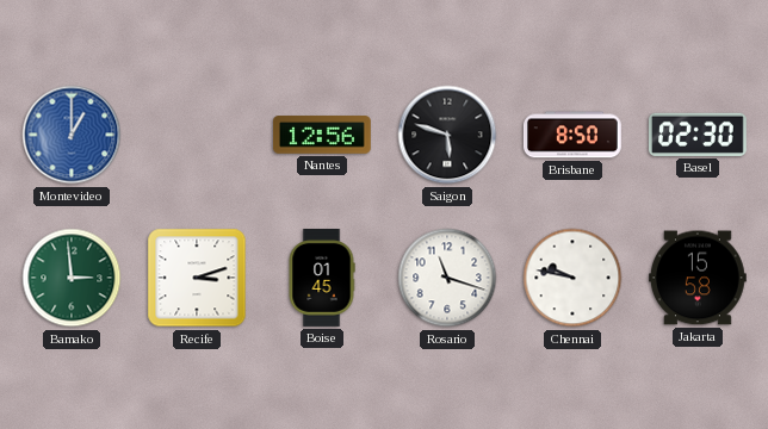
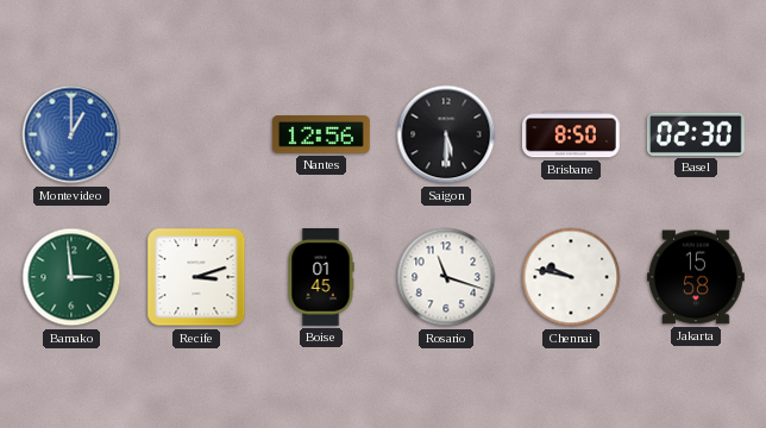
Saigon: 5:48 -> 5:30 (446, 134)
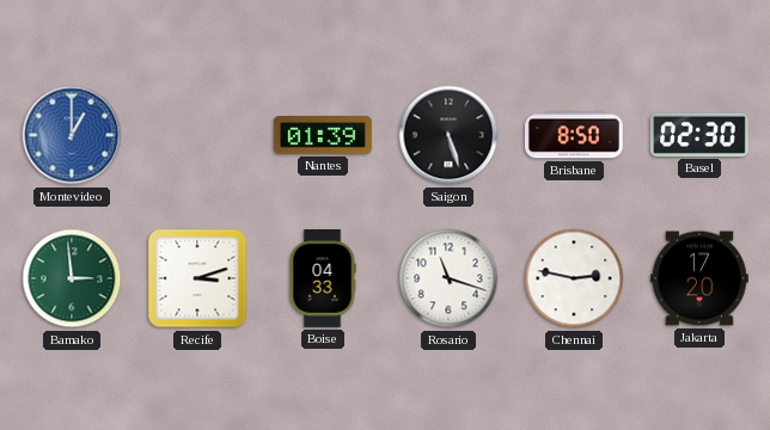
Nantes: 12:56 -> 01:39 (324, 135)
Saigon: 5:30 -> 5:27 (448, 135)
Boise: 01:45 -> 04:33 (323, 279)
Chennai: 9:47 -> 2:47 (574, 278)
Jakarta: 15:58 -> 17:20 (701, 278)
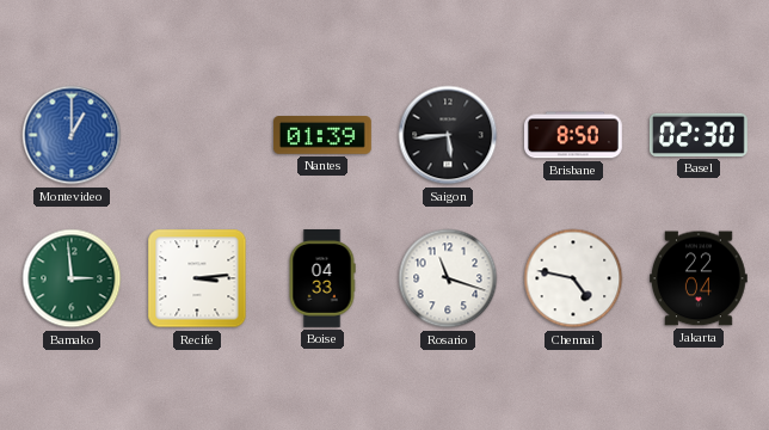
Saigon: 5:27 -> 5:44 (448, 135)
Recife: 3:12 -> 3:14 (197, 278)
Chennai: 2:47 -> 4:47 (573, 278)
Jakarta: 17:20 -> 22:04 (700, 278)
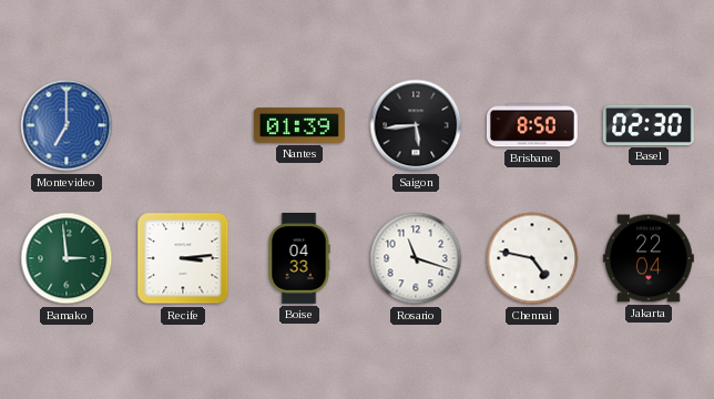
Montevideo: 1:00 -> 7:00 (67, 125)
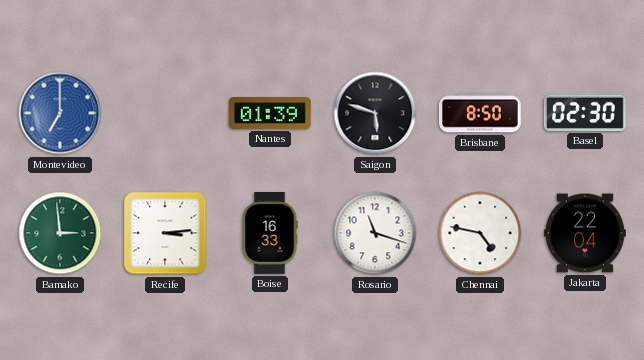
Saigon: 5:44 -> 5:48 (375, 113)
Boise: 04:33 -> 16:33 (270, 234)
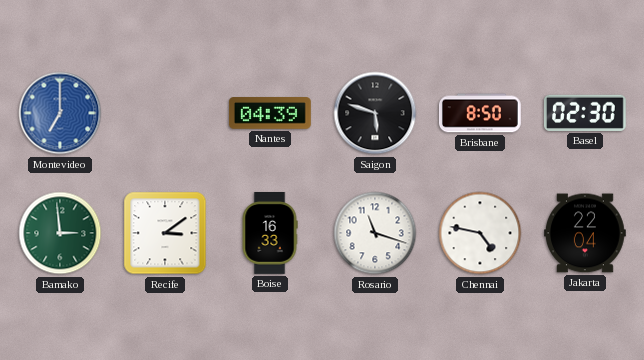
Nantes: 01:39 -> 04:39 (271, 113)
Recife: 3:14 -> 3:09 (165, 233)
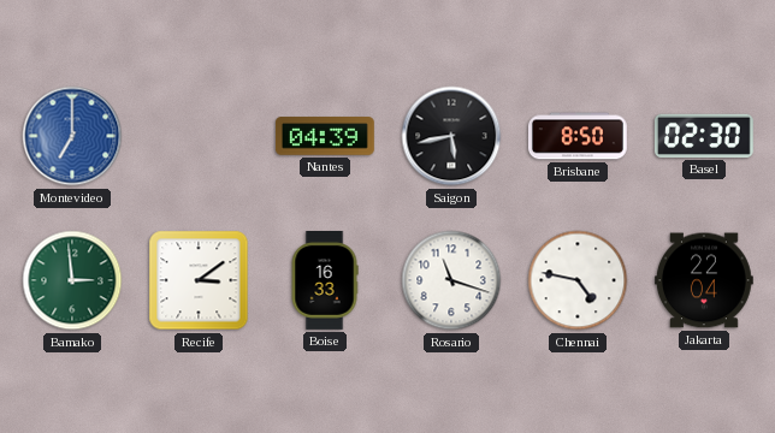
Saigon: 5:48 -> 5:43 (451, 136)
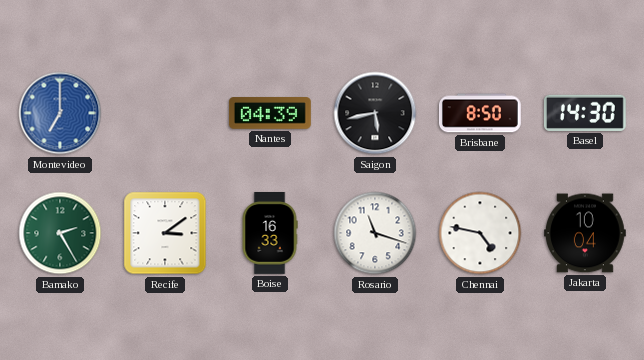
Basel: 02:30 -> 14:30 (585, 113)
Bamako: 2:59 -> 2:25 (60, 233)
Jakarta: 22:04 -> 10:04 (586, 233)
